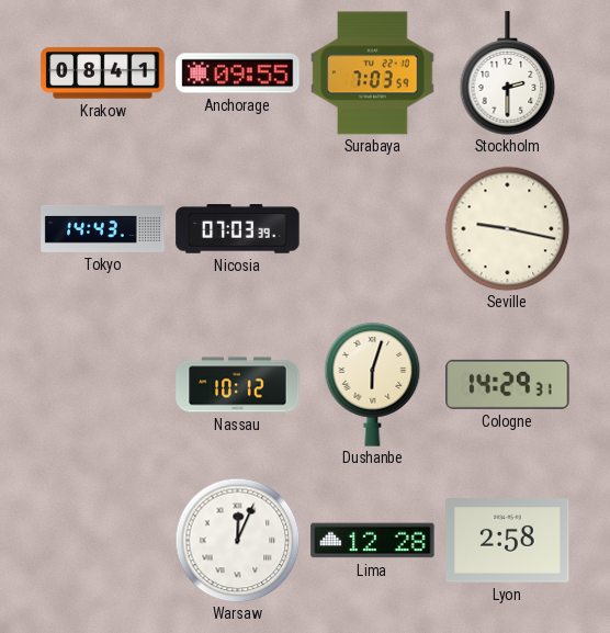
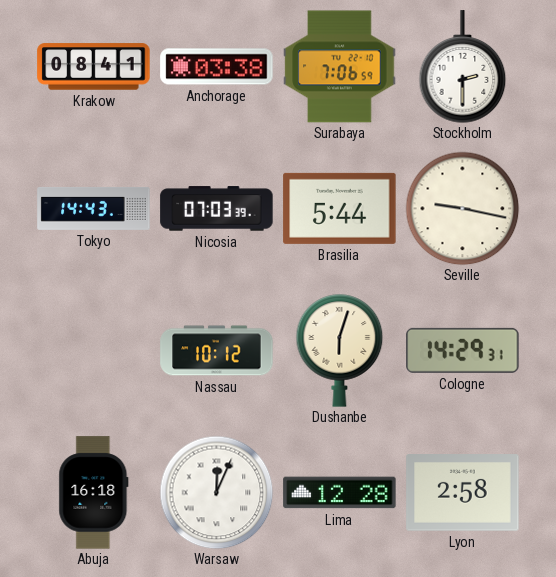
Anchorage: 09:55 -> 03:38 (217, 67)
Surabaya: 7:03 -> 7:06 (340, 67)
Brasilia: none -> 5:44 (340, 208)
Abuja: none -> 16:18 (94, 493)
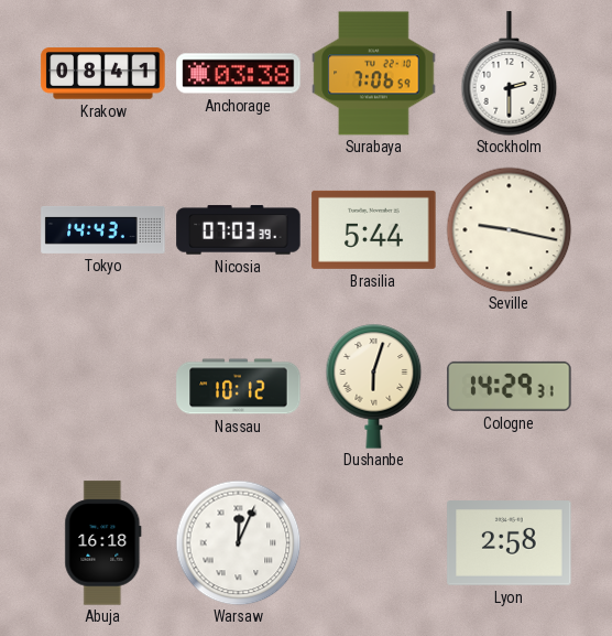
Lima: 12:28 -> none (340, 493)
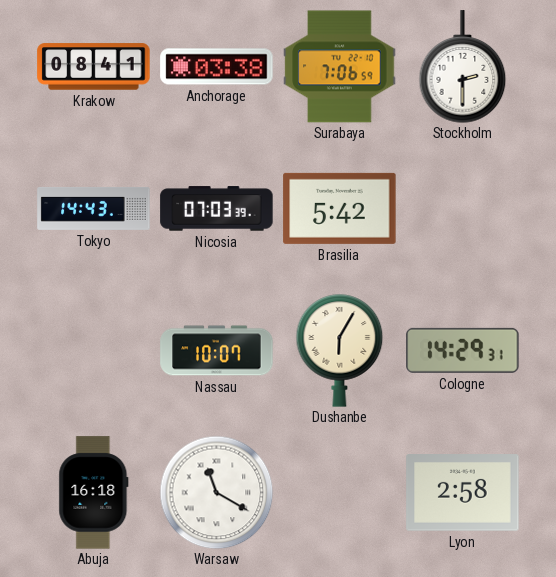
Brasilia: 5:44 -> 5:42 (340, 208)
Seville: 9:17 -> none (509, 229)
Nassau: 10:12 -> 10:07 (217, 351)
Dushanbe: 6:03 -> 6:05 (340, 351)
Warsaw: 12:04 -> 11:20 (216, 492)
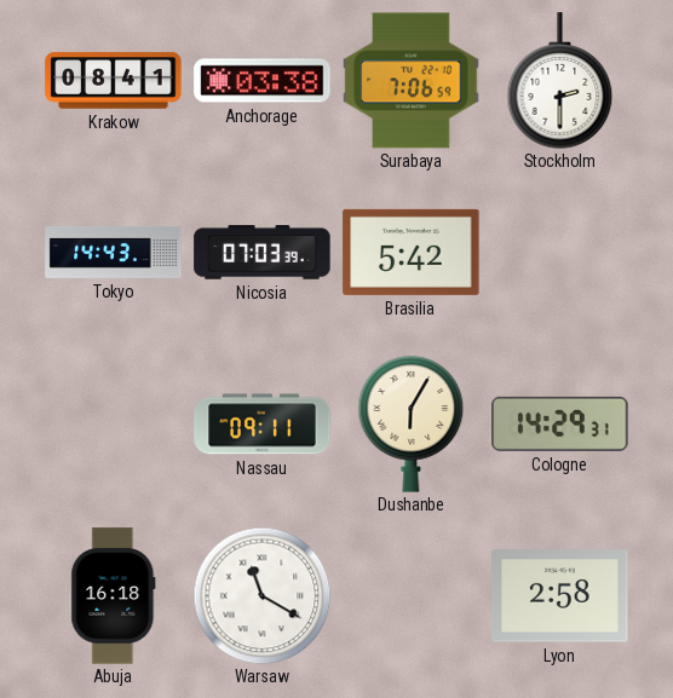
Nassau: 10:07 -> 09:11 (263, 425)
